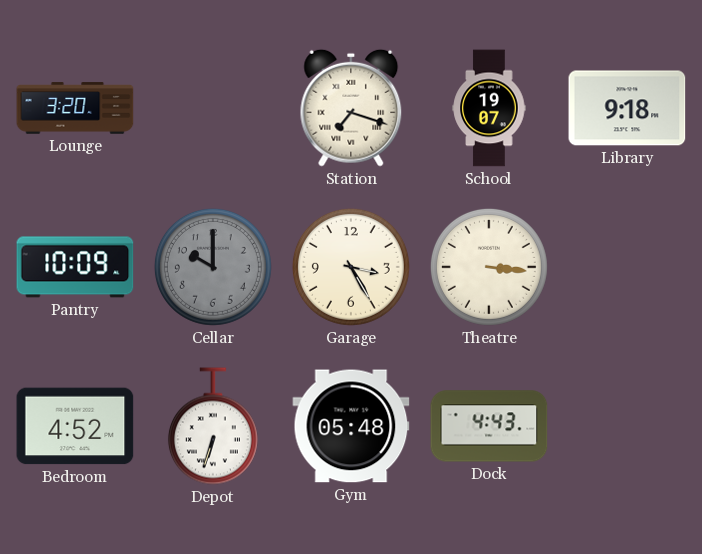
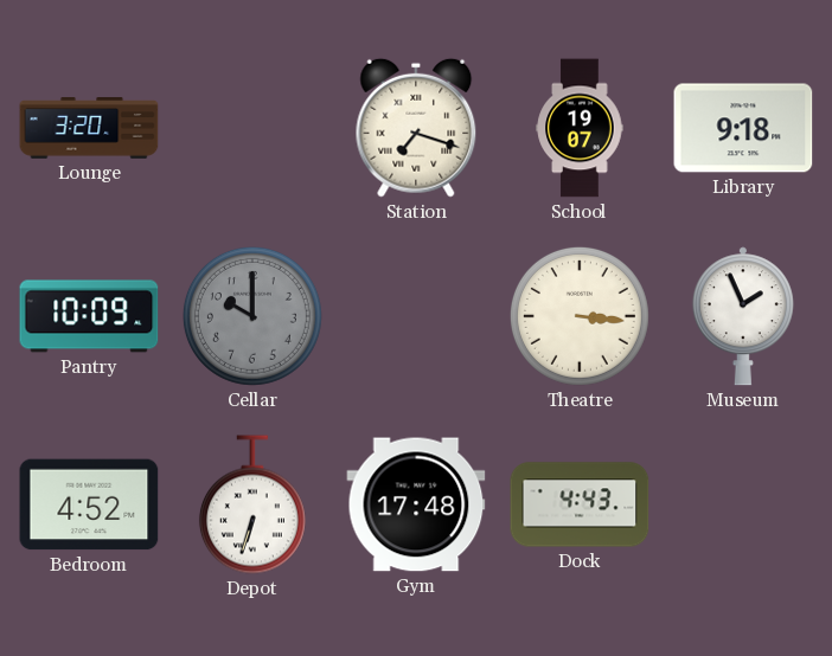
Garage: 3:25 -> none (351, 267)
Museum: none -> 1:56 (743, 316)
Gym: 05:48 -> 17:48 (416, 504)
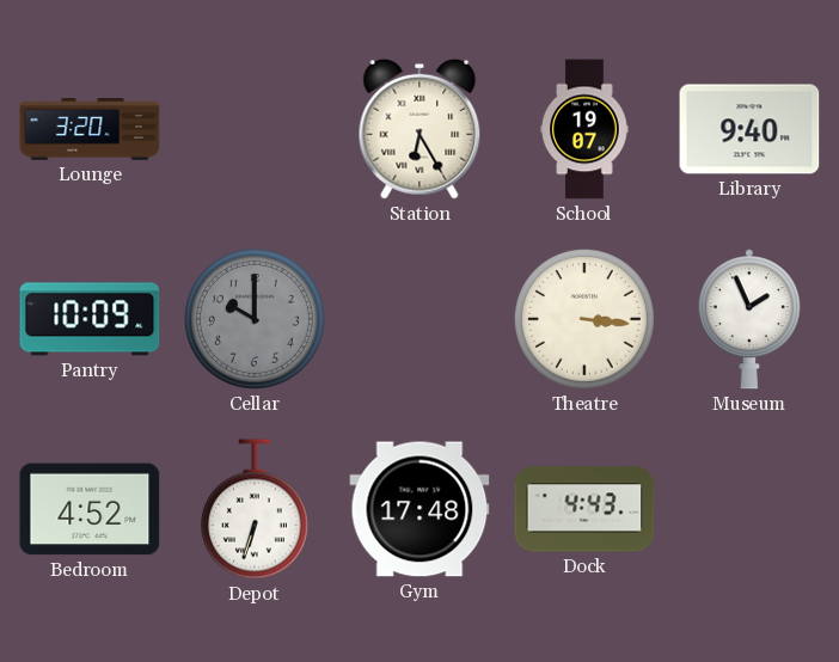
Station: 7:18 -> 6:25 (419, 129)
Library: 9:18 -> 9:40 (749, 129)
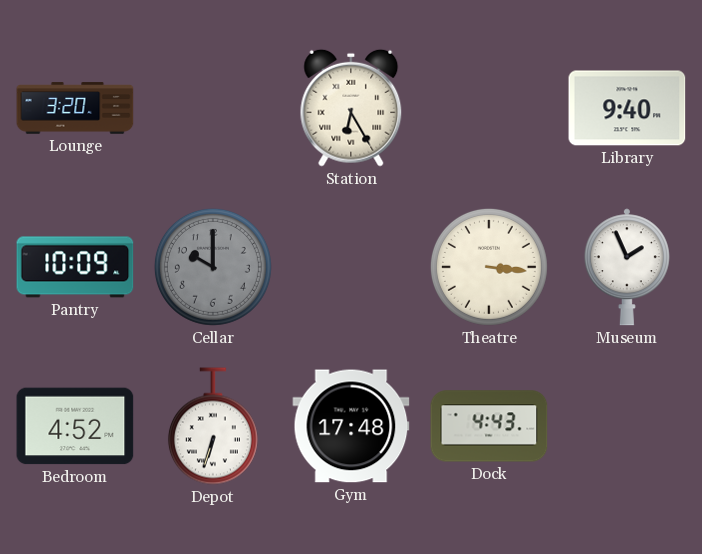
School: 19:07 -> none (584, 129)
